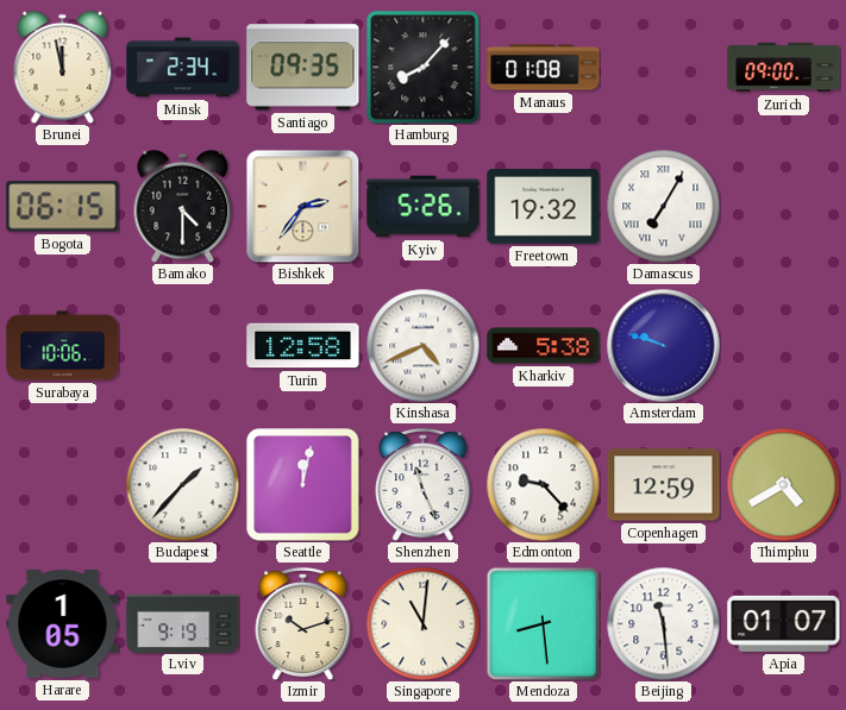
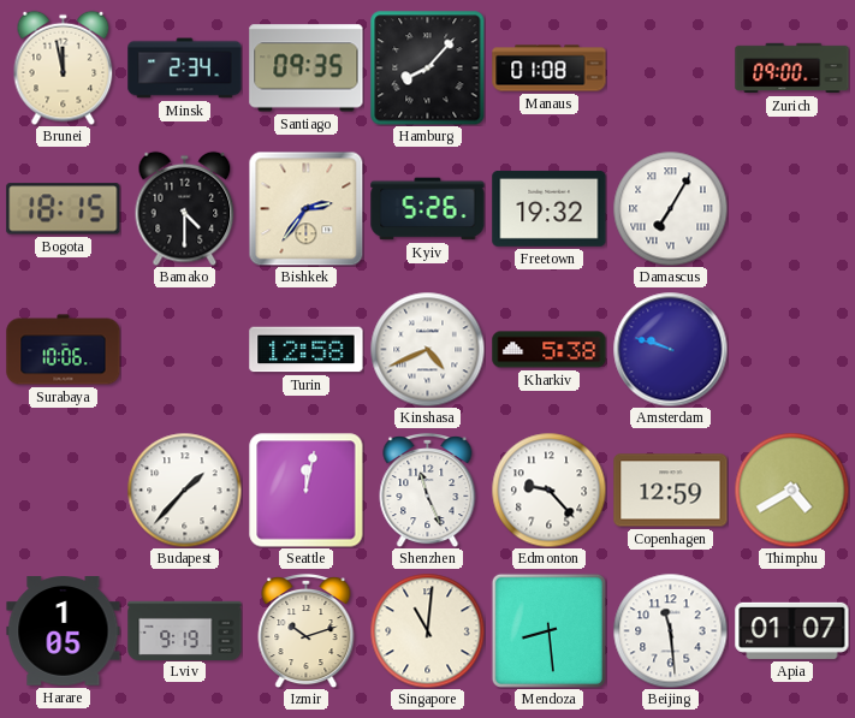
Bogota: 06:15 -> 18:15 (64, 209)
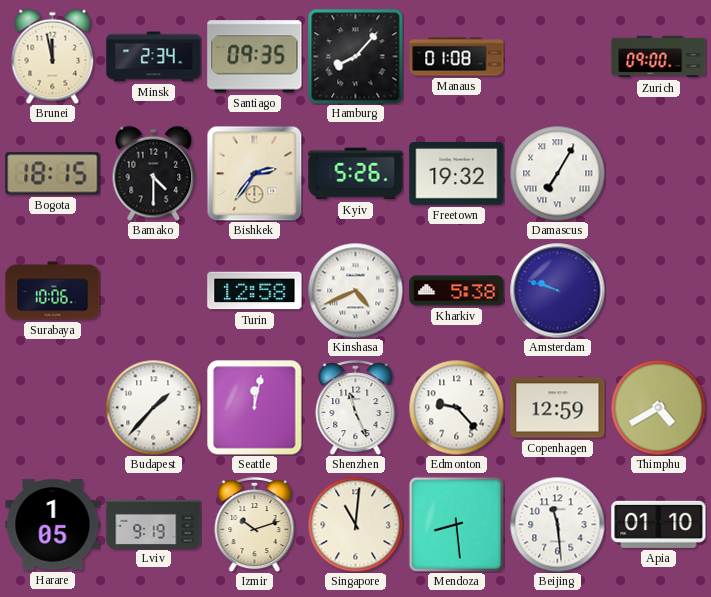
Apia: 01:07 -> 01:10 (659, 524)
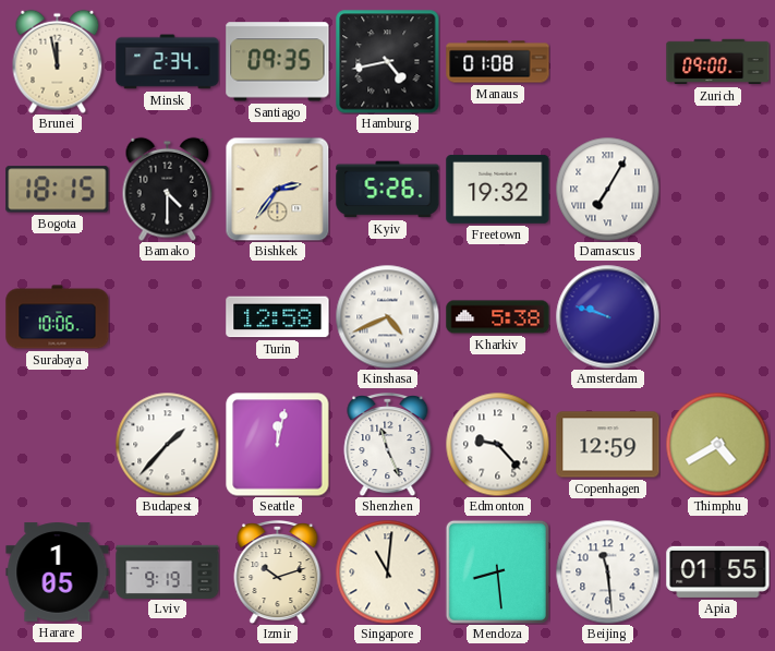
Hamburg: 8:07 -> 4:43 (387, 61)
Apia: 01:10 -> 01:55 (718, 571)
